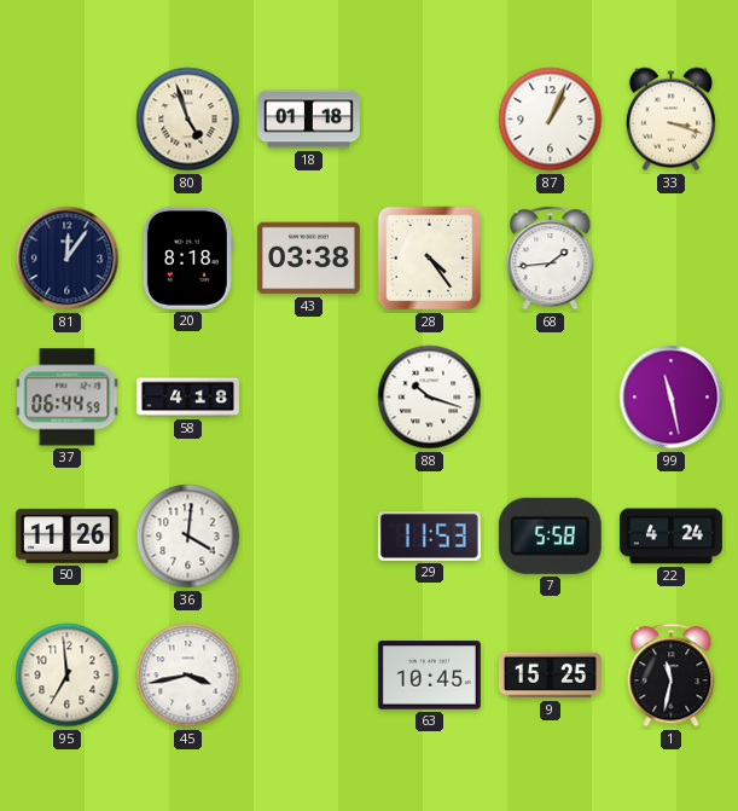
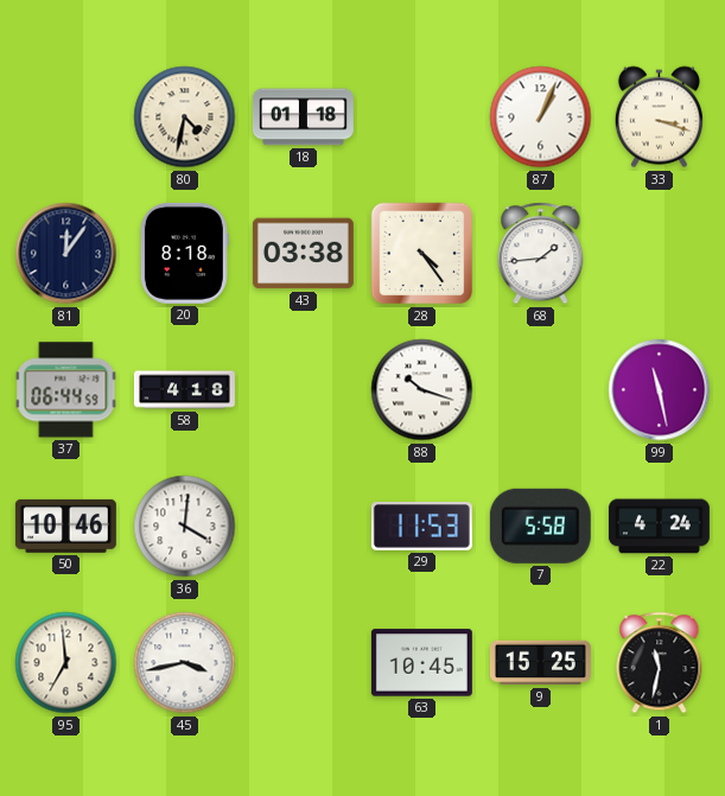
80: 4:57 -> 4:32 (185, 117)
50: 11:26 -> 10:46 (65, 526)
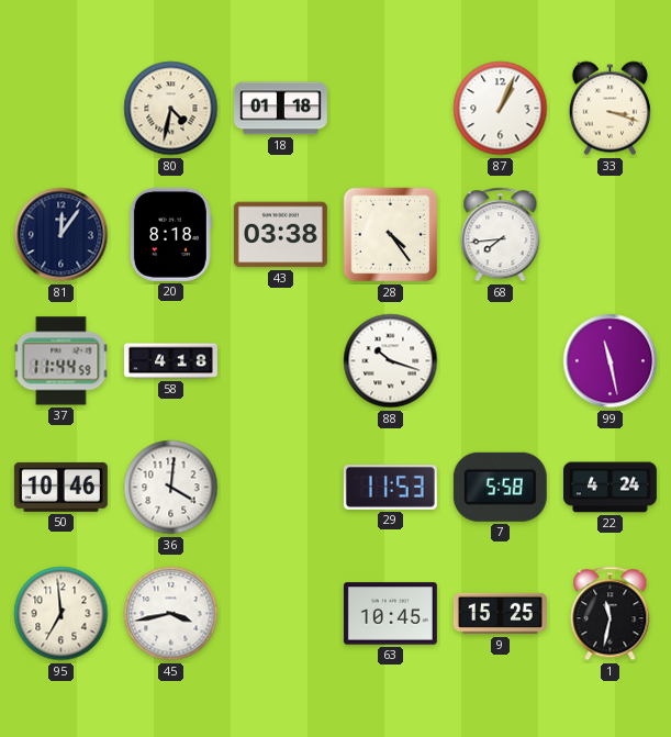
68: 1:44 -> 7:44 (501, 235)
37: 06:44 -> 11:44 (61, 361)
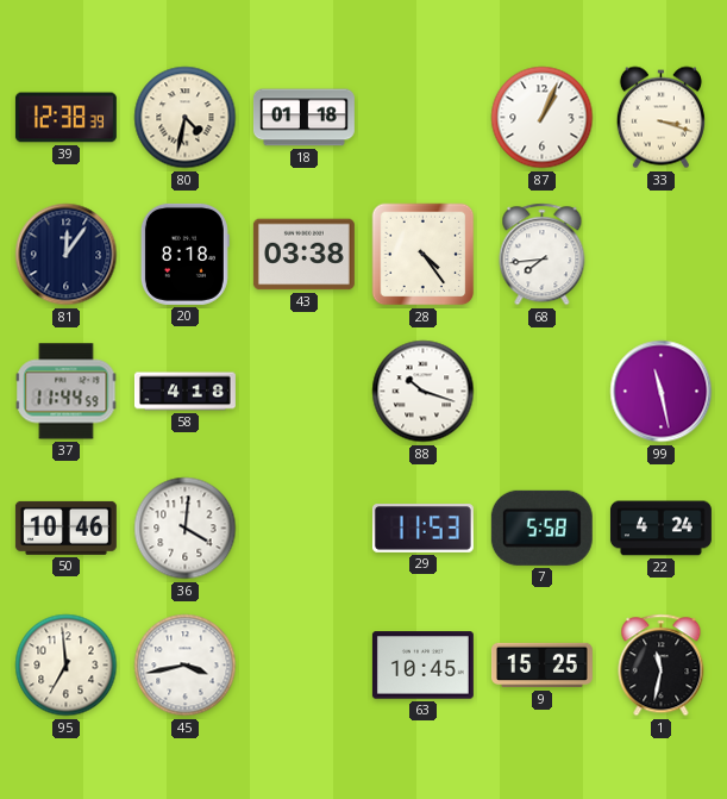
39: none -> 12:38 (65, 118)
